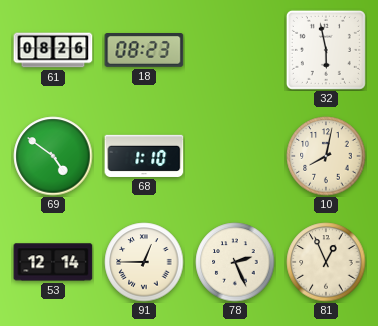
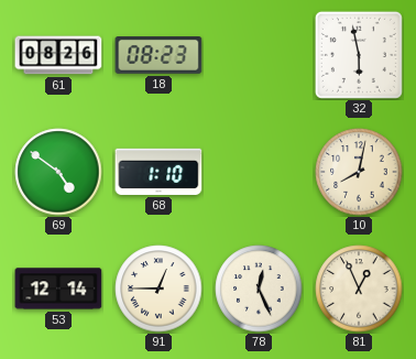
78: 2:26 -> 12:26 (259, 289)
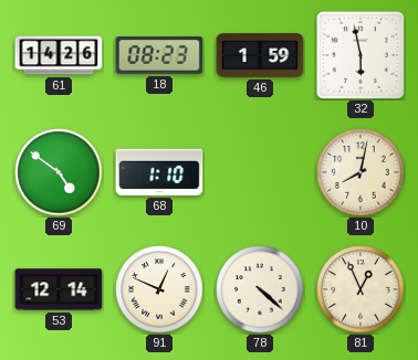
61: 08:26 -> 14:26 (59, 55)
46: none -> 1:59 (260, 55)
91: 12:45 -> 12:49 (159, 289)
78: 12:26 -> 4:22 (260, 289)
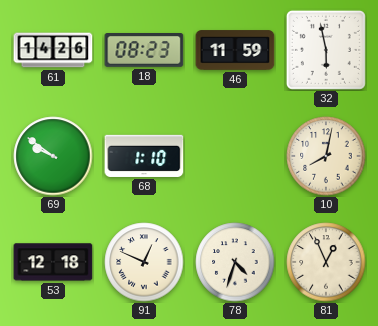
46: 1:59 -> 11:59 (235, 50)
69: 4:51 -> 9:51 (53, 156)
53: 12:14 -> 12:18 (53, 262)
78: 4:22 -> 4:33 (235, 262)
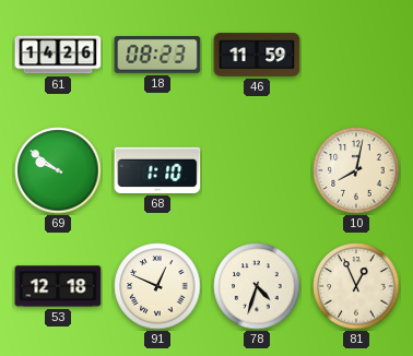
32: 5:58 -> none (326, 50)
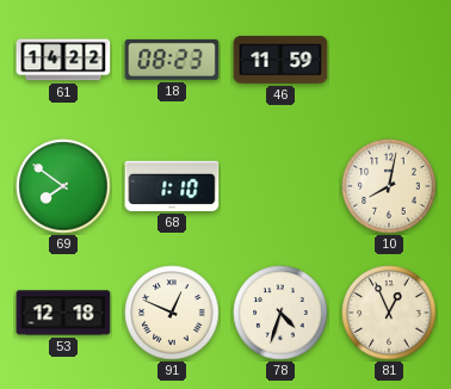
61: 14:26 -> 14:22 (63, 60)
69: 9:51 -> 7:51 (63, 186)
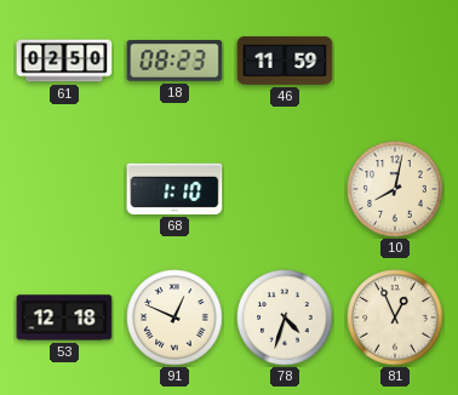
61: 14:22 -> 02:50 (64, 61)
69: 7:51 -> none (63, 186)
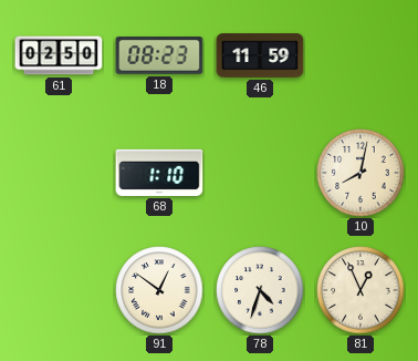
53: 12:18 -> none (64, 317)
91: 12:49 -> 12:51 (159, 290)
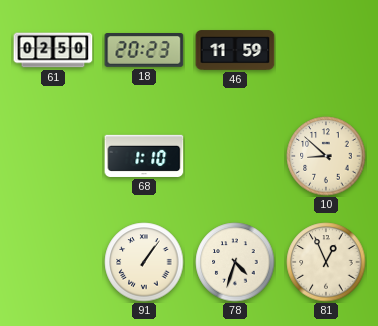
18: 08:23 -> 20:23 (144, 51)
10: 8:02 -> 8:52 (326, 156)
91: 12:51 -> 1:06 (144, 262)
